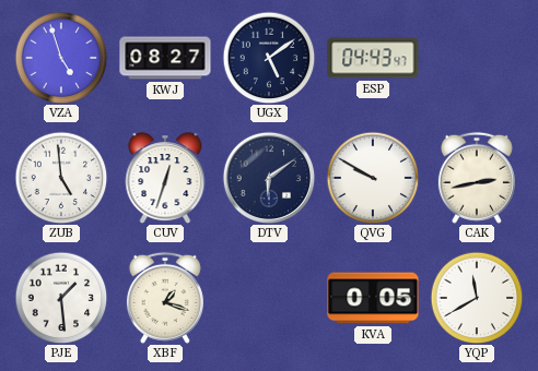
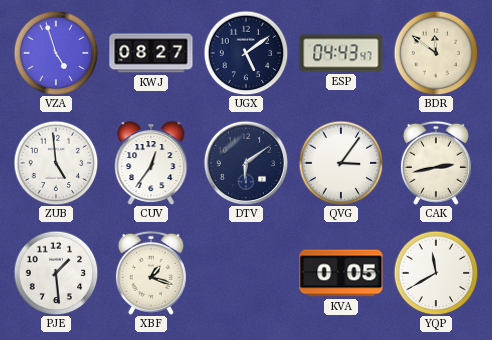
BDR: none -> 11:51 (436, 53)
CUV: 12:33 -> 12:36 (151, 163)
QVG: 9:50 -> 3:06 (341, 163)
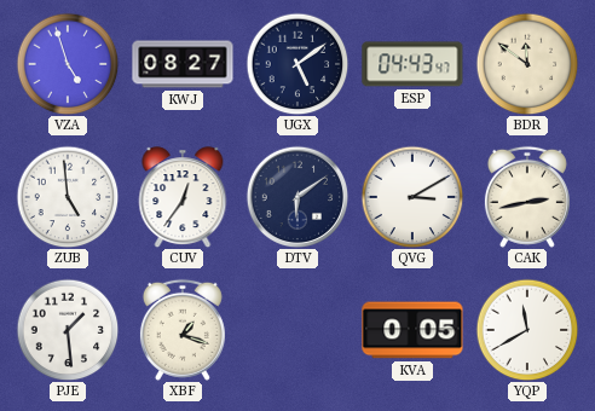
QVG: 3:06 -> 3:10 (412, 197)
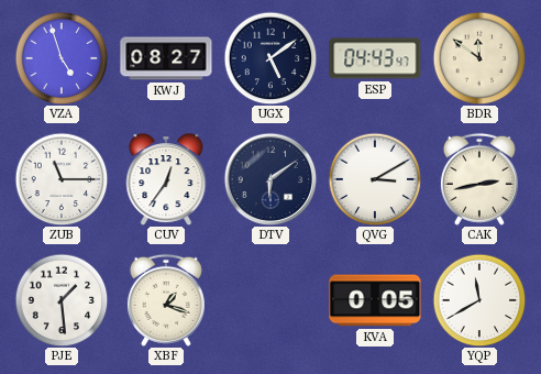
ZUB: 4:59 -> 11:15 (62, 179)
